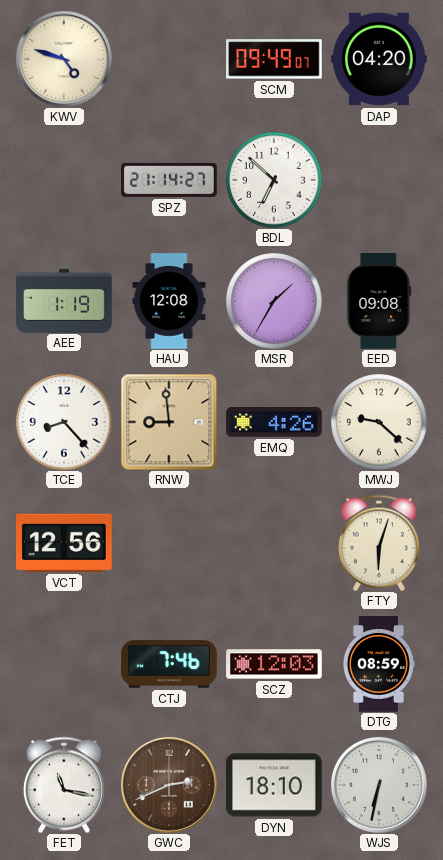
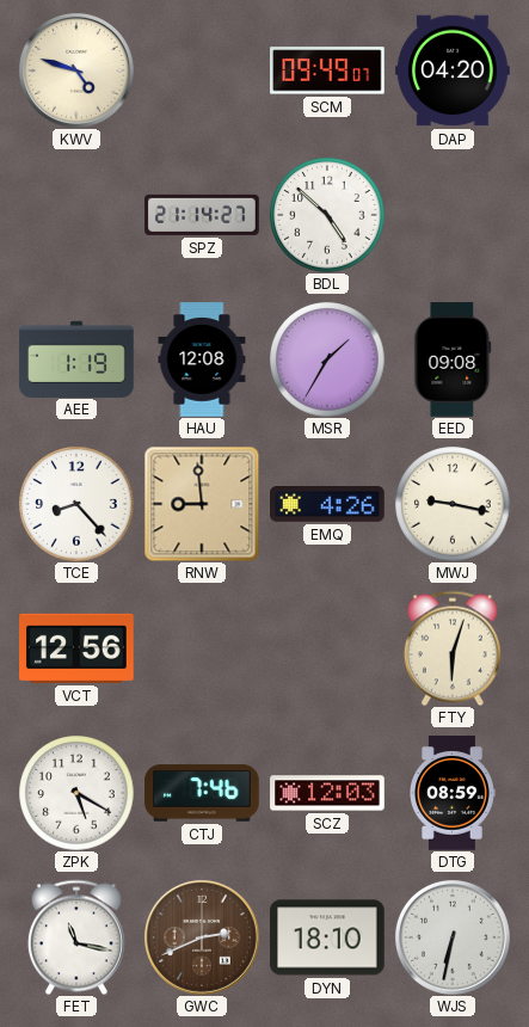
BDL: 6:52 -> 4:52 (327, 215)
MWJ: 9:22 -> 9:17 (453, 504)
ZPK: none -> 5:20 (76, 793)
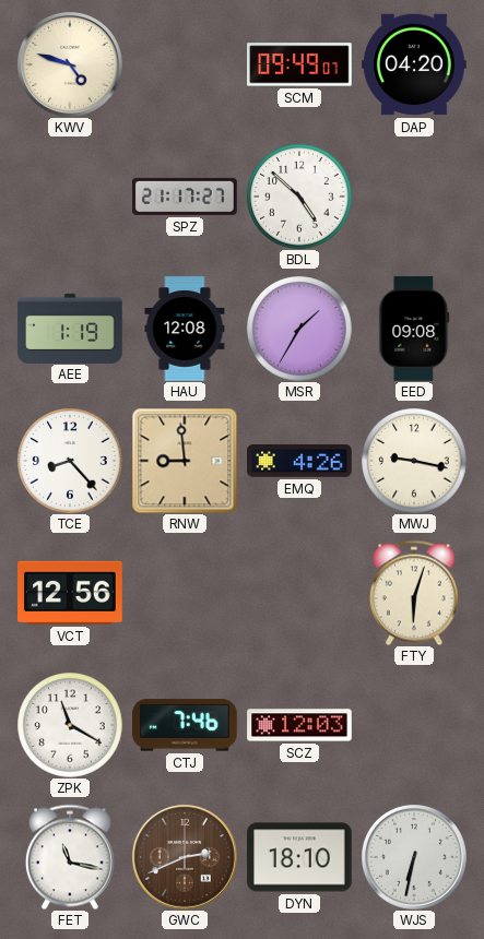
SPZ: 21:14 -> 21:17 (185, 197)
ZPK: 5:20 -> 11:20 (70, 725)
DTG: 08:59 -> none (453, 793)
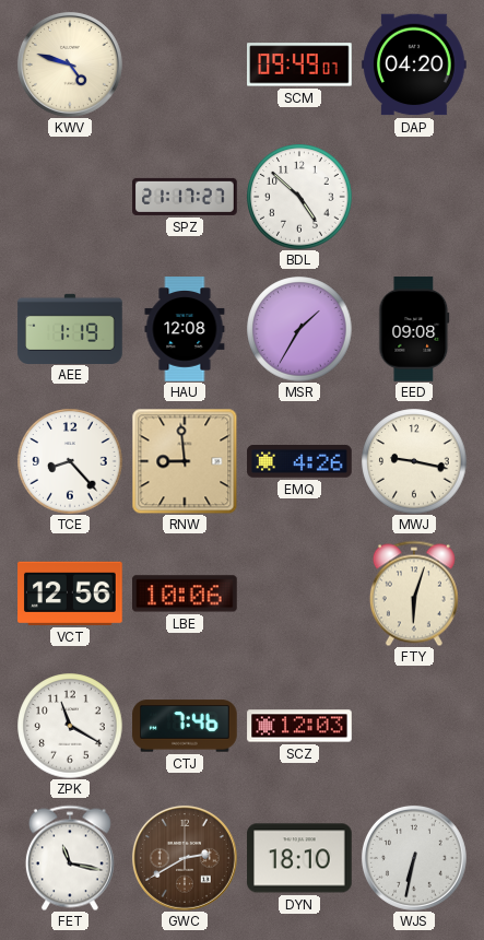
LBE: none -> 10:06 (186, 594)
GWC: 2:41 -> 2:40 (185, 858)
